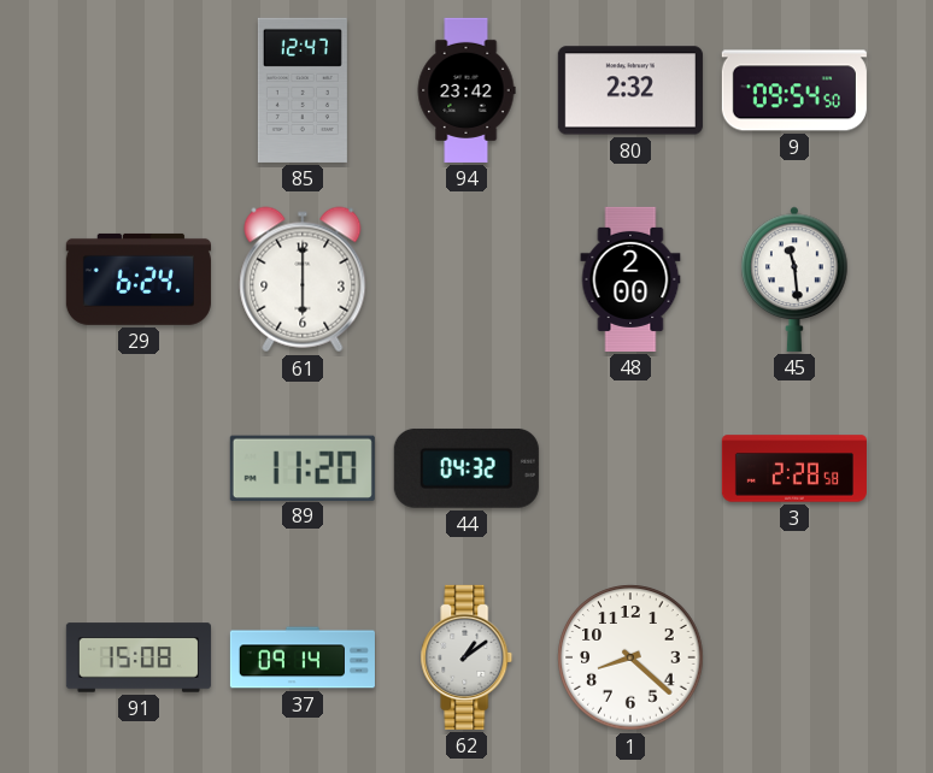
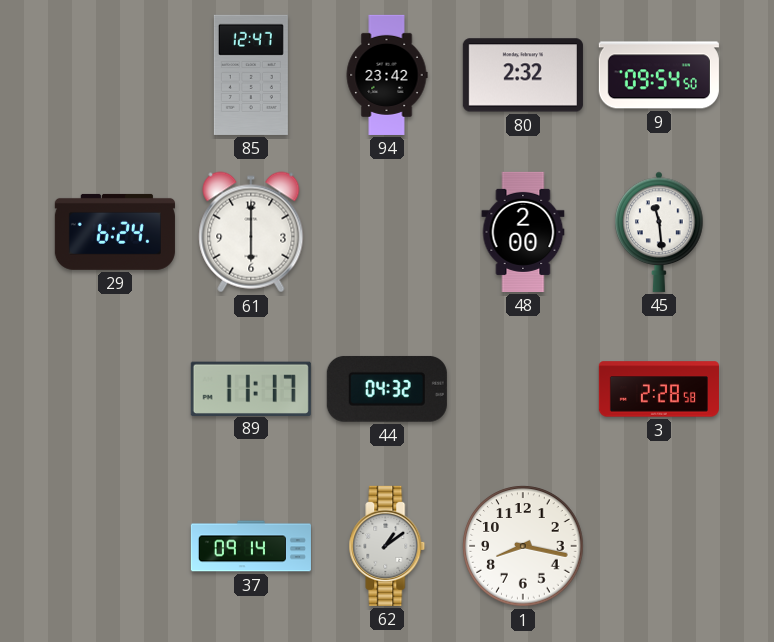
89: 11:20 -> 11:17 (251, 388)
91: 15:08 -> none (139, 657)
1: 8:22 -> 8:17 (523, 546)
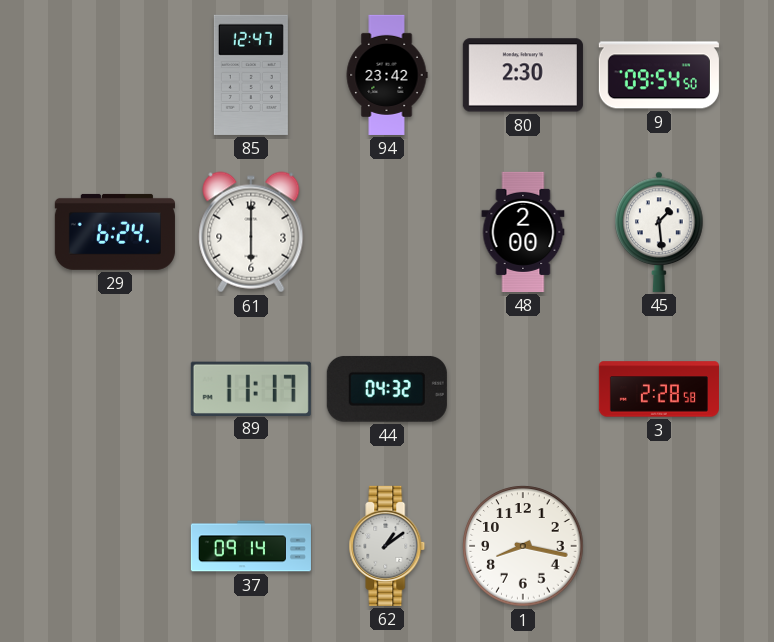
80: 2:32 -> 2:30 (523, 75)
45: 11:29 -> 1:29 (659, 232)
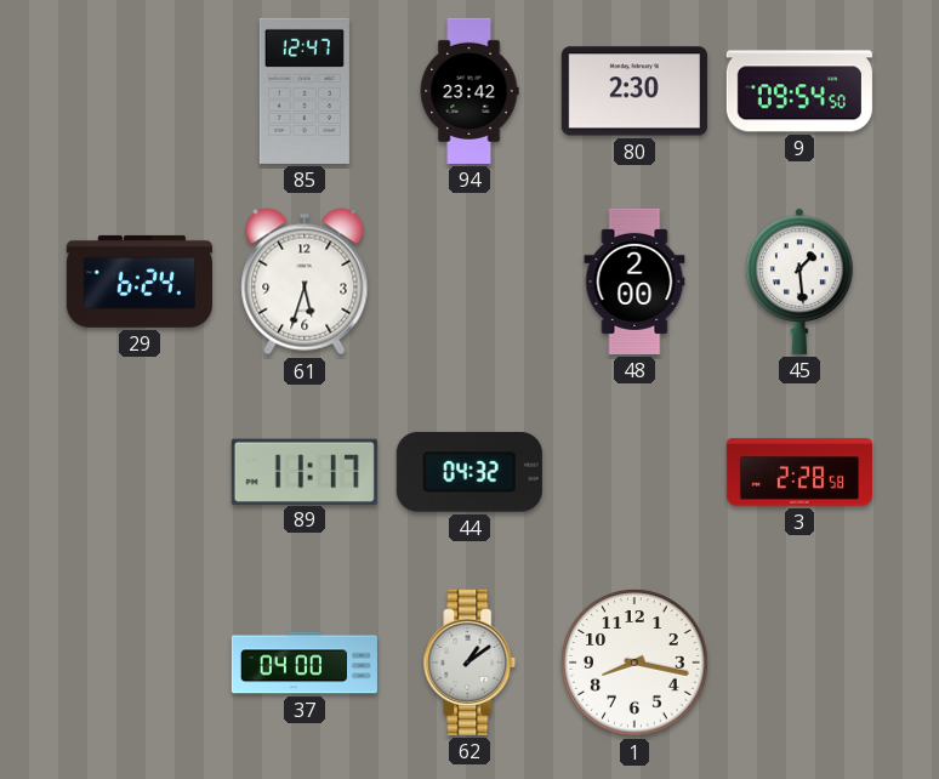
61: 6:00 -> 5:33 (305, 282)
37: 09:14 -> 04:00 (305, 663)
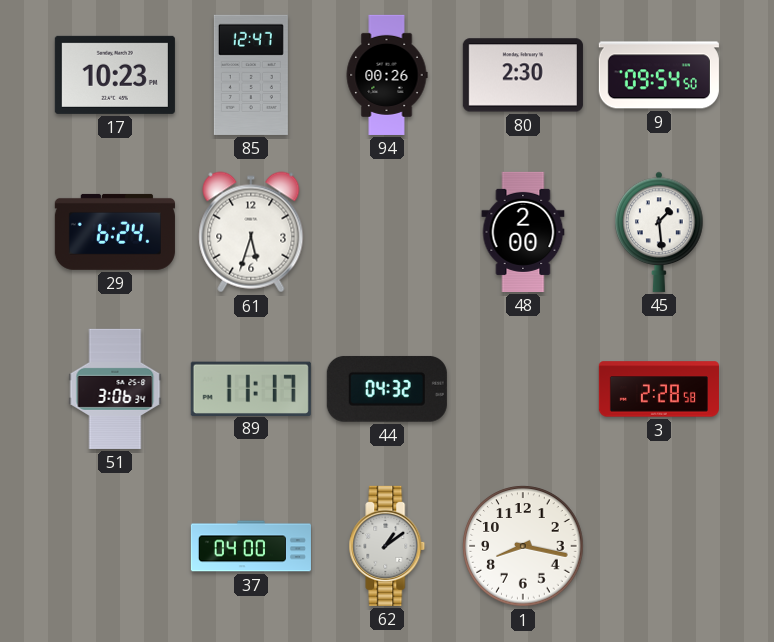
17: none -> 10:23 (115, 75)
94: 23:42 -> 00:26 (387, 75)
51: none -> 3:06 (115, 389)
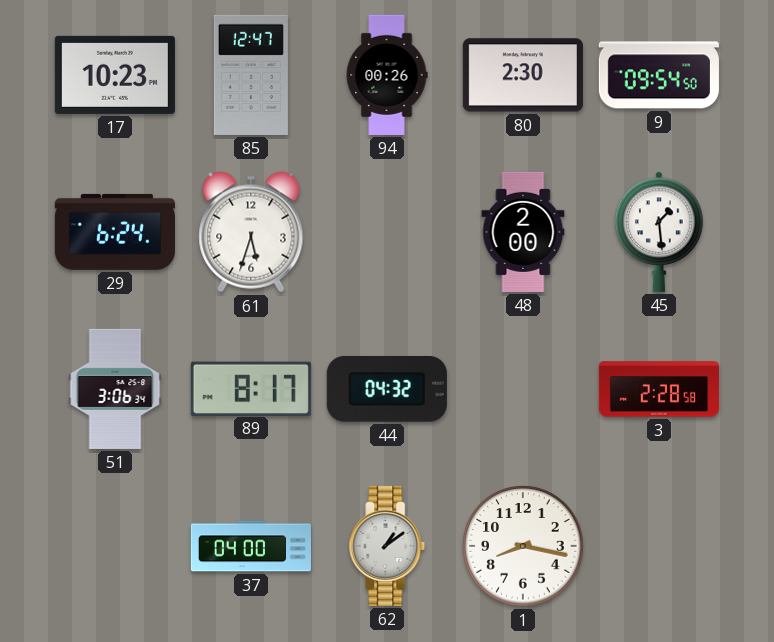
89: 11:17 -> 8:17 (251, 388)
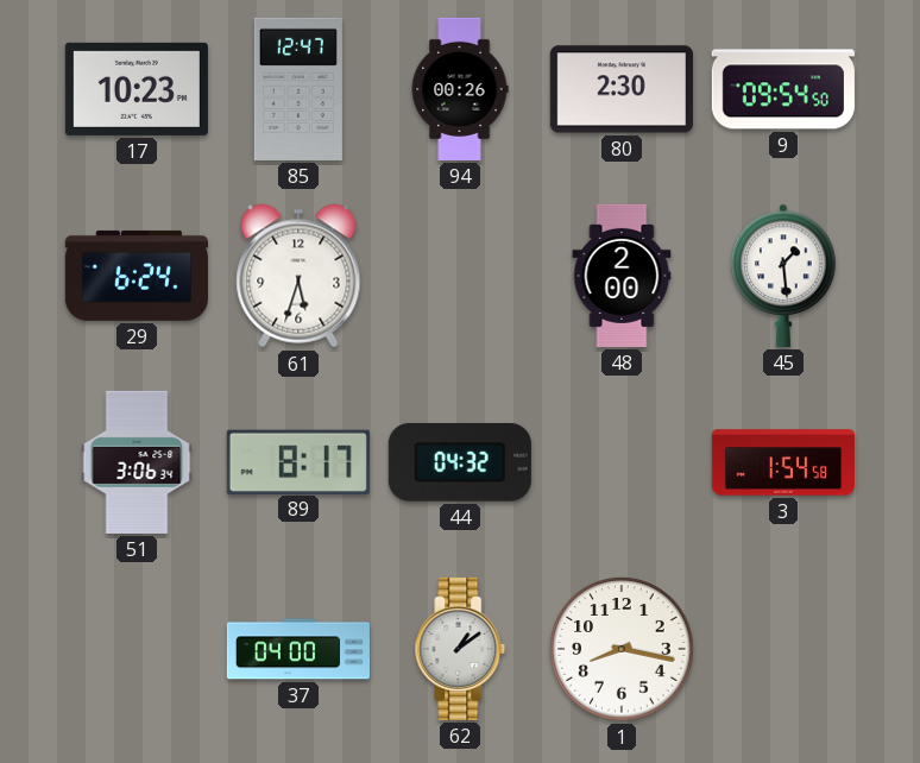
3: 2:28 -> 1:54 (783, 462)
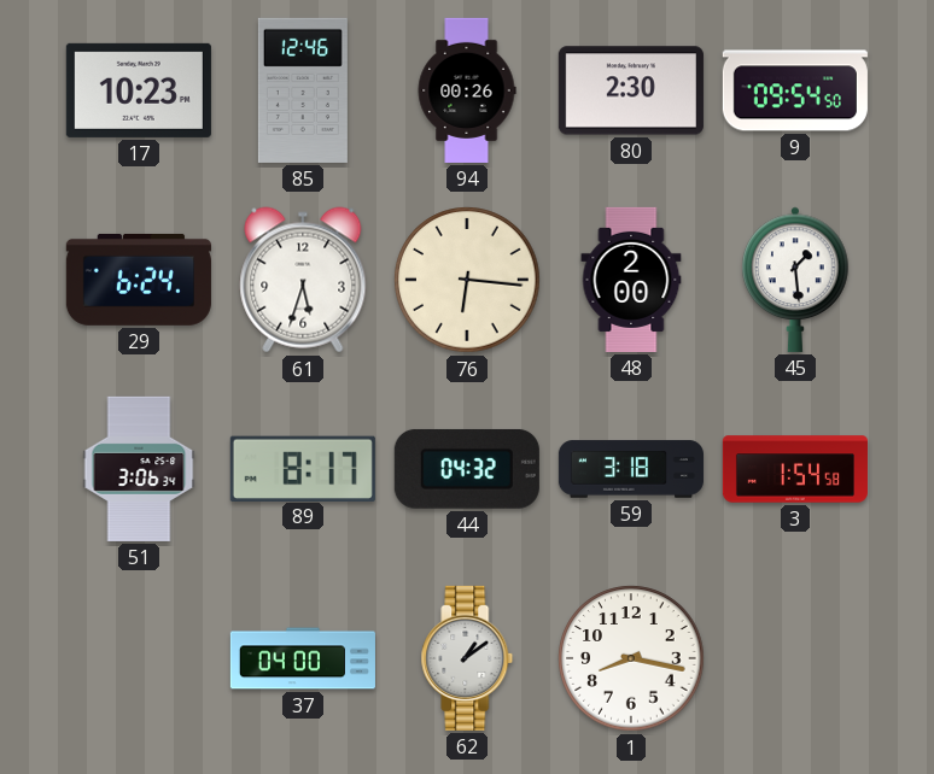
85: 12:47 -> 12:46 (303, 90)
76: none -> 6:16 (467, 280)
59: none -> 3:18 (631, 469)
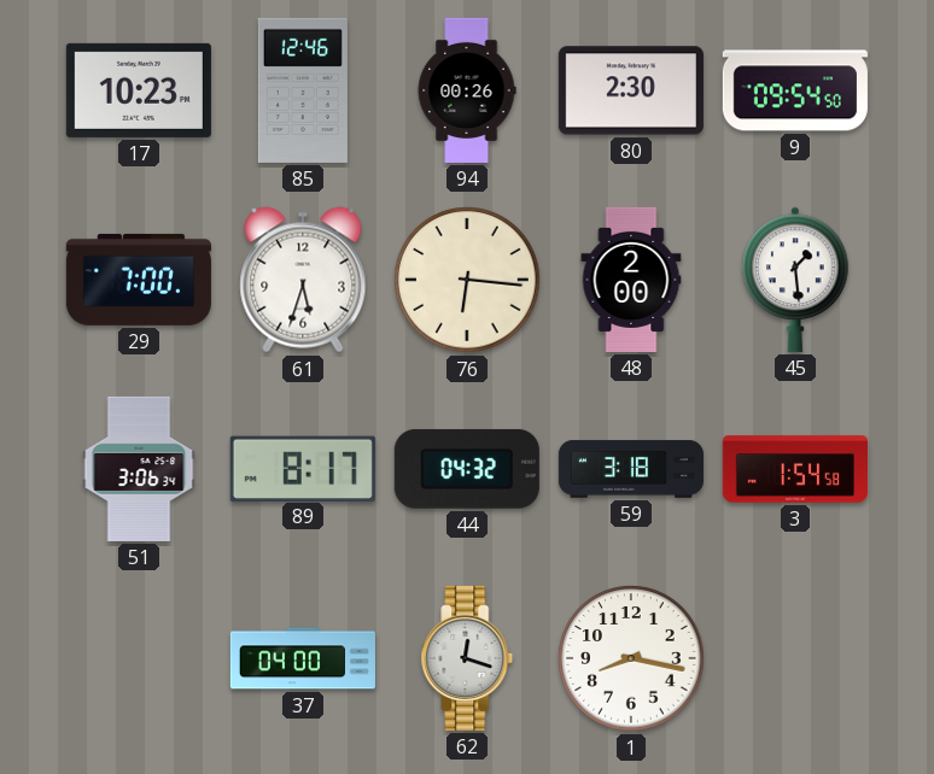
29: 6:24 -> 7:00 (139, 280)
62: 1:09 -> 12:18 (467, 658)
